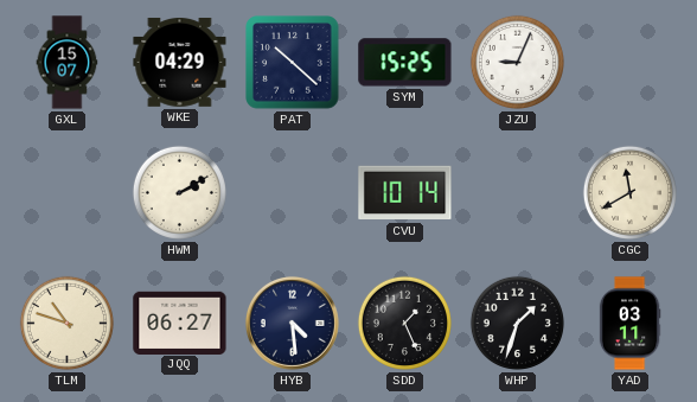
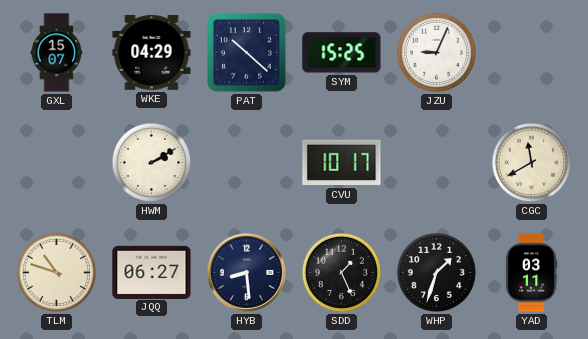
CVU: 10:14 -> 10:17 (342, 163)
HYB: 4:29 -> 8:29 (246, 272)
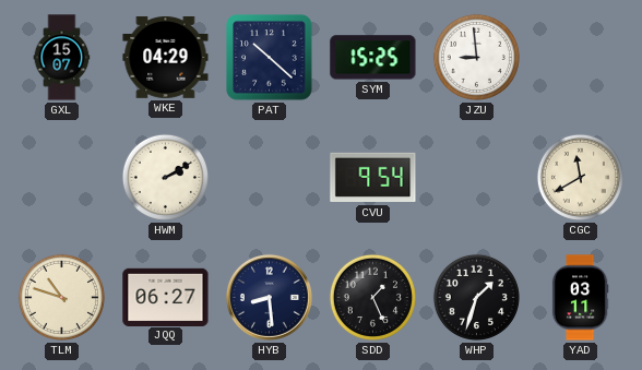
JZU: 9:04 -> 8:59 (476, 57)
CVU: 10:17 -> 9:54 (373, 178)
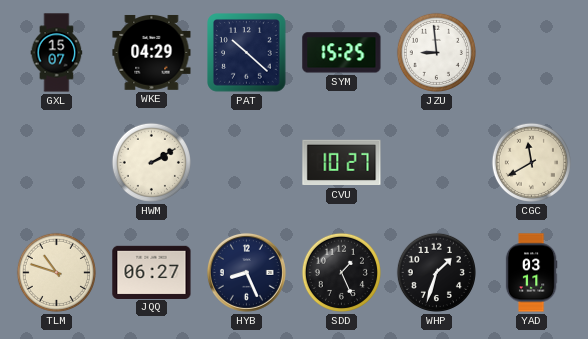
CVU: 9:54 -> 10:27 (342, 163)
HYB: 8:29 -> 8:26 (246, 272)
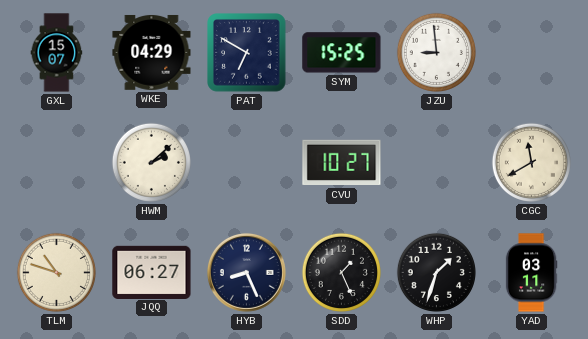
PAT: 10:22 -> 6:50 (247, 53)
HWM: 2:10 -> 2:08 (151, 162)
